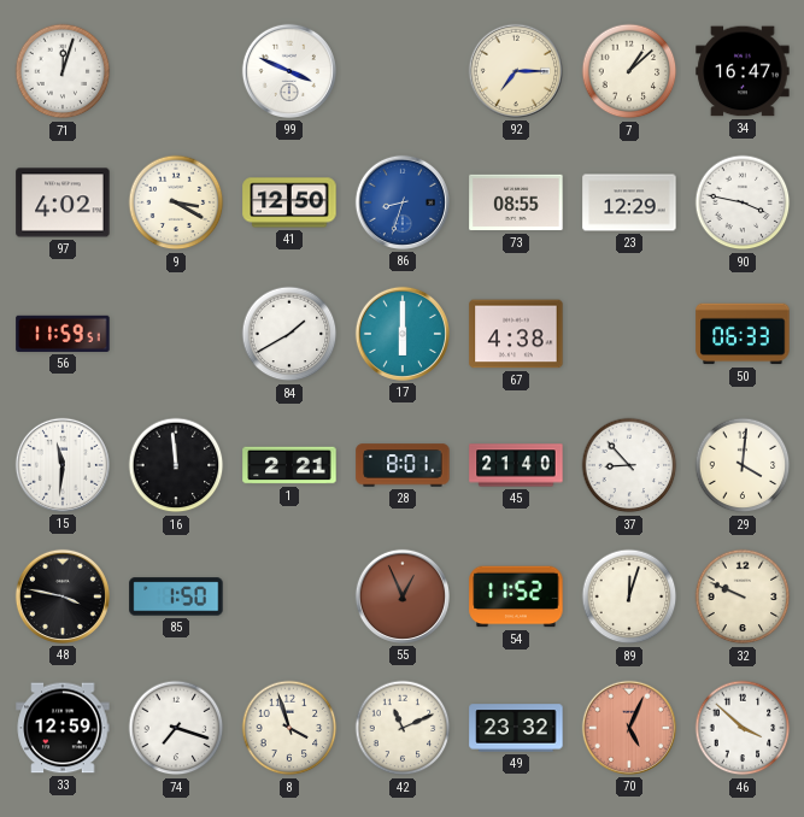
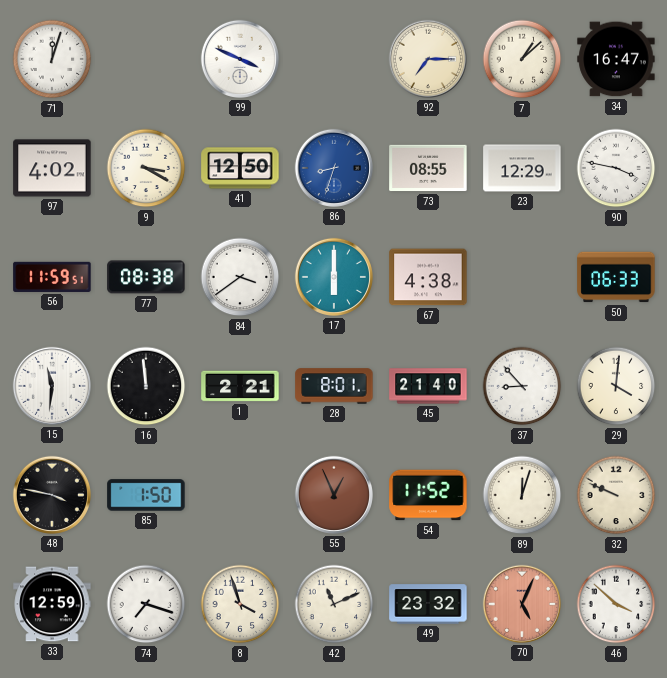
77: none -> 08:38 (146, 277)
84: 1:40 -> 3:39 (240, 277)
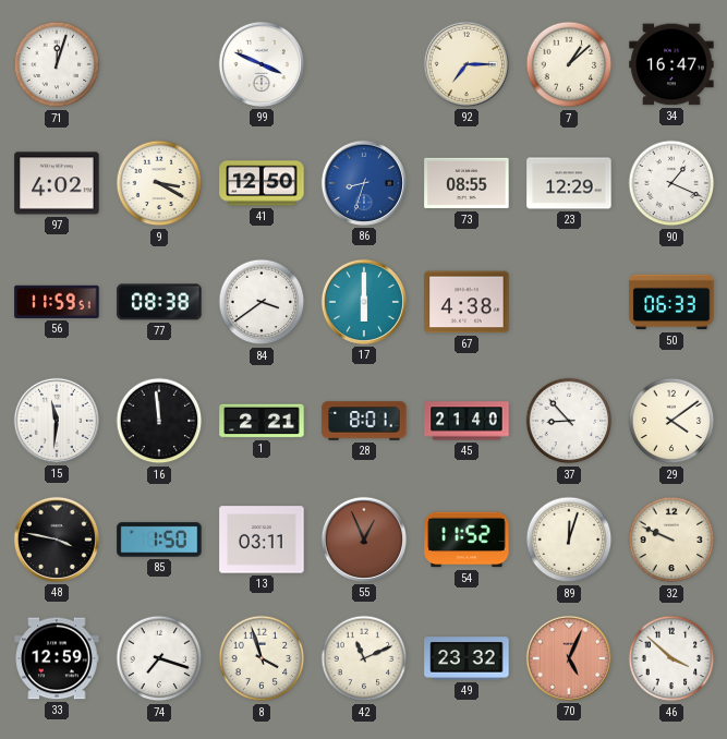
90: 3:47 -> 1:19 (671, 183)
29: 4:01 -> 4:09 (671, 421)
13: none -> 03:11 (262, 540)
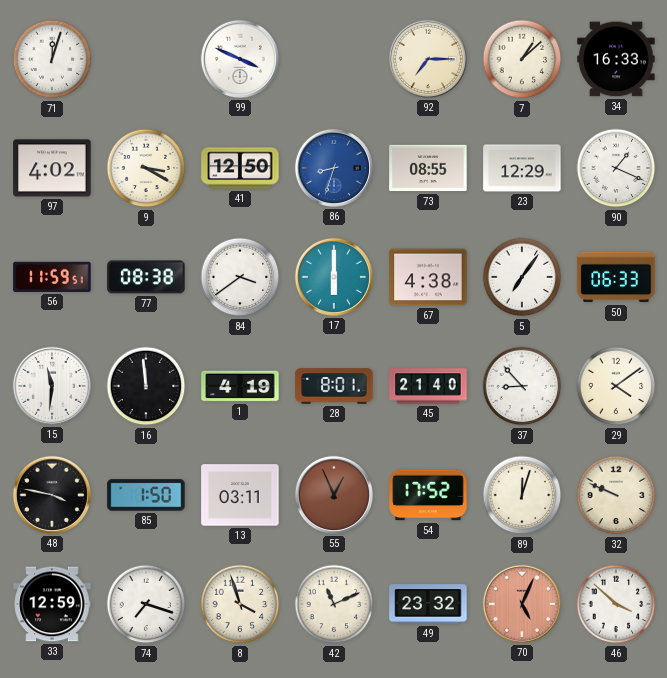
34: 16:47 -> 16:33 (616, 59)
5: none -> 7:06 (522, 277)
1: 2:21 -> 4:19 (240, 386)
54: 11:52 -> 17:52 (428, 495)
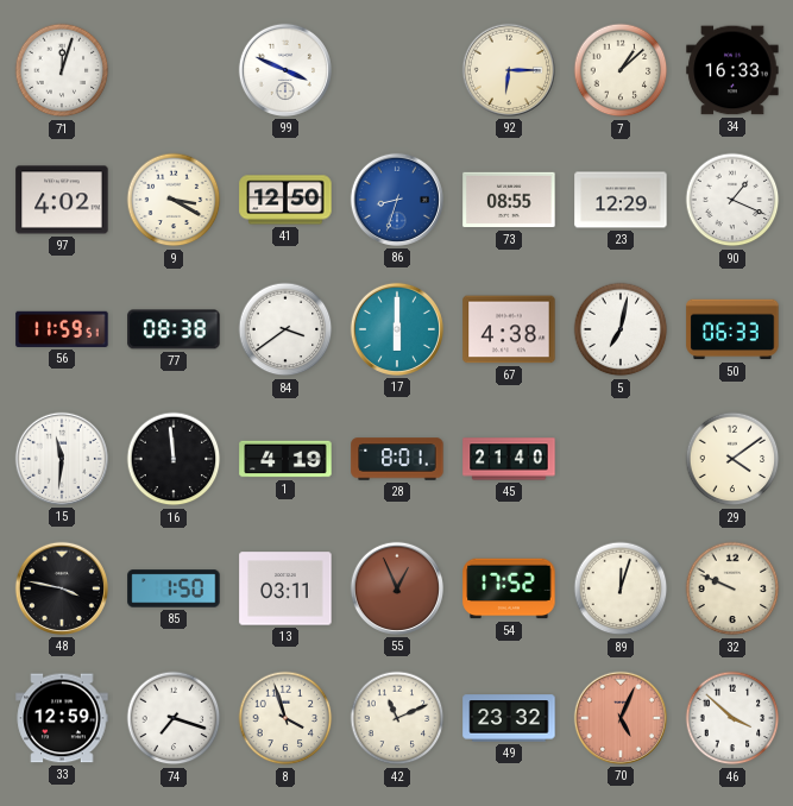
92: 7:15 -> 6:15 (509, 70)
5: 7:06 -> 7:02 (621, 329)
37: 8:53 -> none (522, 386)
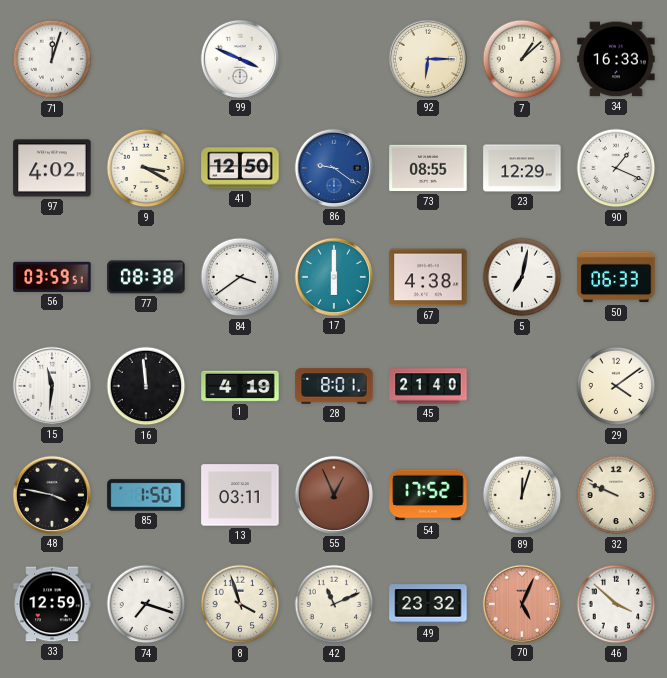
86: 8:33 -> 9:21 (334, 168)
56: 11:59 -> 03:59 (52, 277)
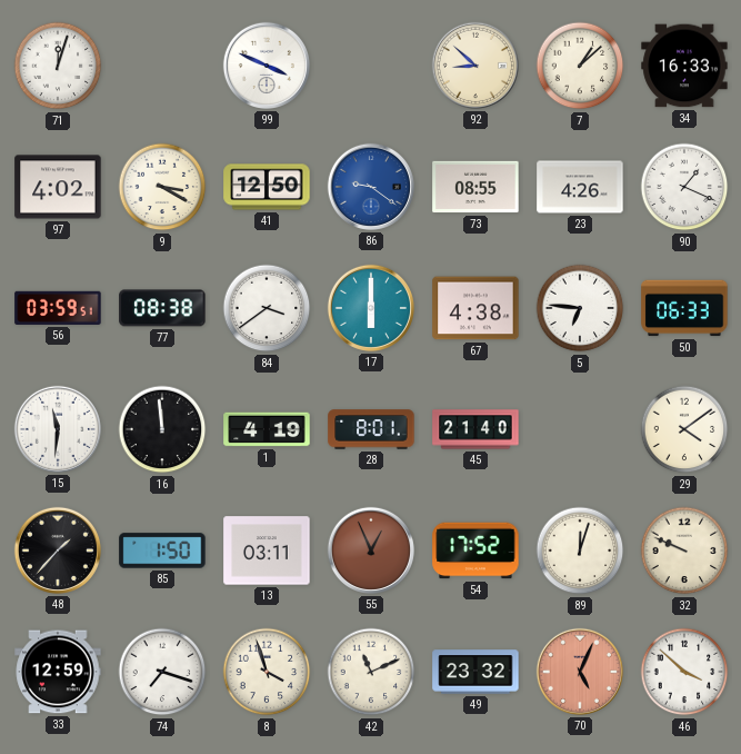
92: 6:15 -> 8:52 (475, 66)
23: 12:29 -> 4:26 (580, 187)
5: 7:02 -> 6:46 (580, 308)
48: 3:47 -> 1:37 (58, 550)
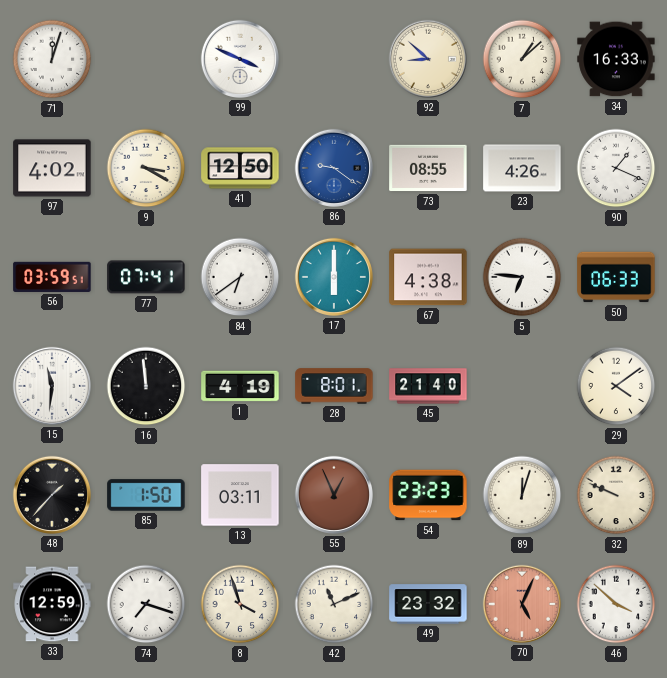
77: 08:38 -> 07:41 (146, 277)
84: 3:39 -> 6:39 (240, 277)
54: 17:52 -> 23:23 (428, 495)
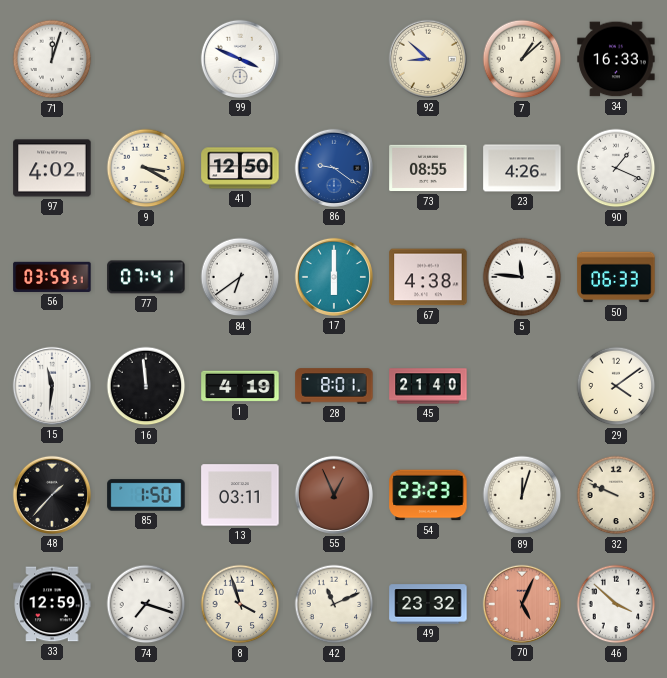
5: 6:46 -> 11:46 (522, 277)
